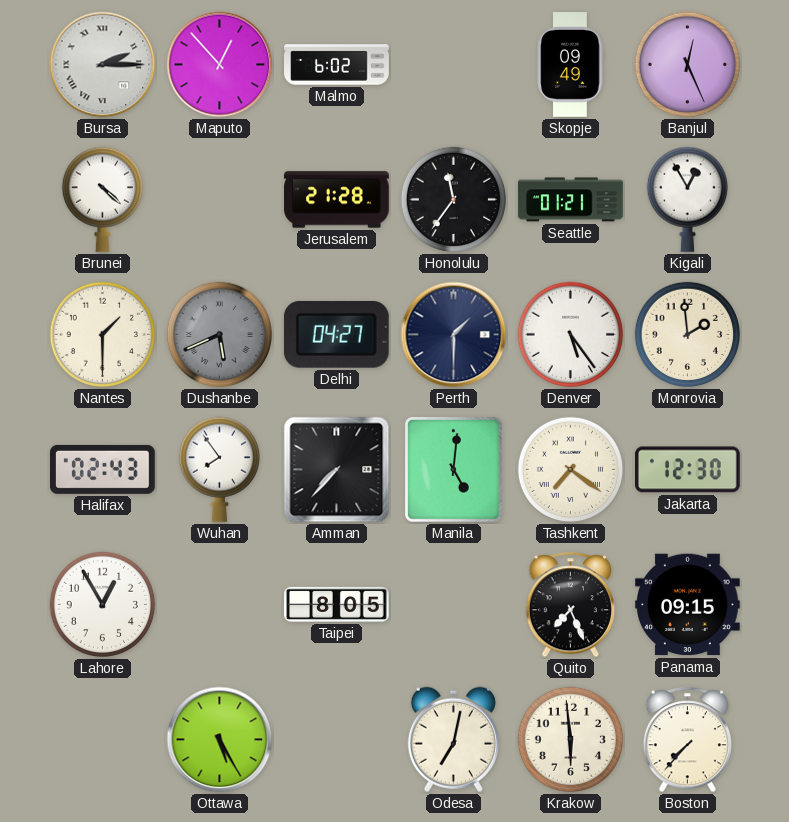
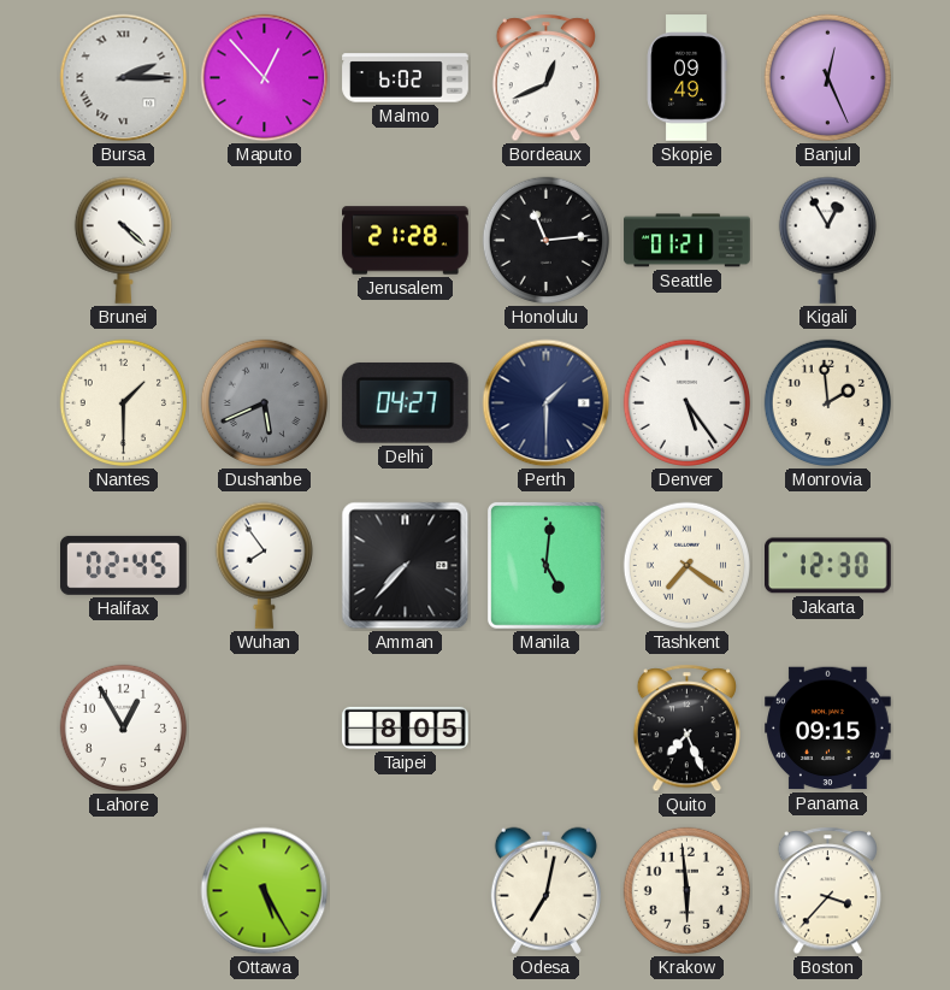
Bordeaux: none -> 12:41 (545, 78)
Honolulu: 11:36 -> 11:14 (547, 241)
Halifax: 02:43 -> 02:45 (124, 565)
Boston: 7:37 -> 3:37 (827, 891)
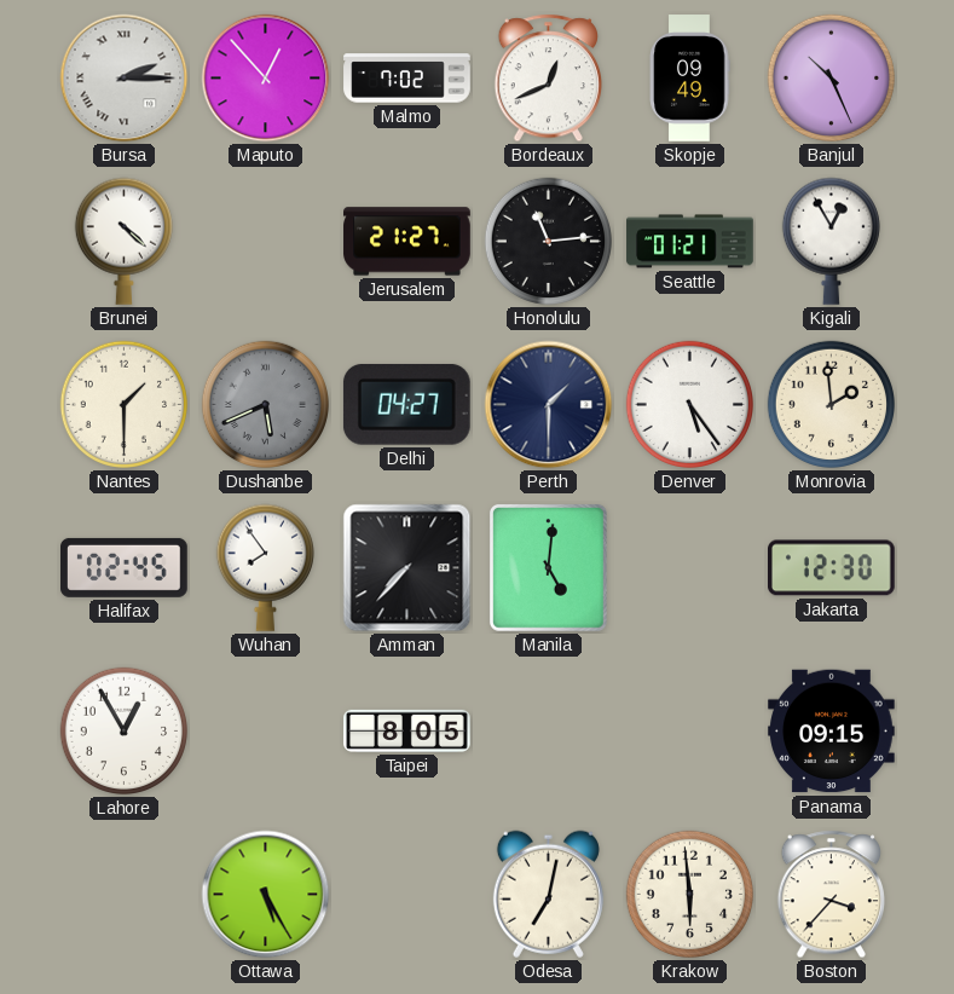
Malmo: 6:02 -> 7:02 (407, 79)
Banjul: 12:26 -> 10:26 (832, 79)
Jerusalem: 21:28 -> 21:27 (407, 242)
Tashkent: 7:21 -> none (688, 566)
Quito: 7:26 -> none (686, 729)
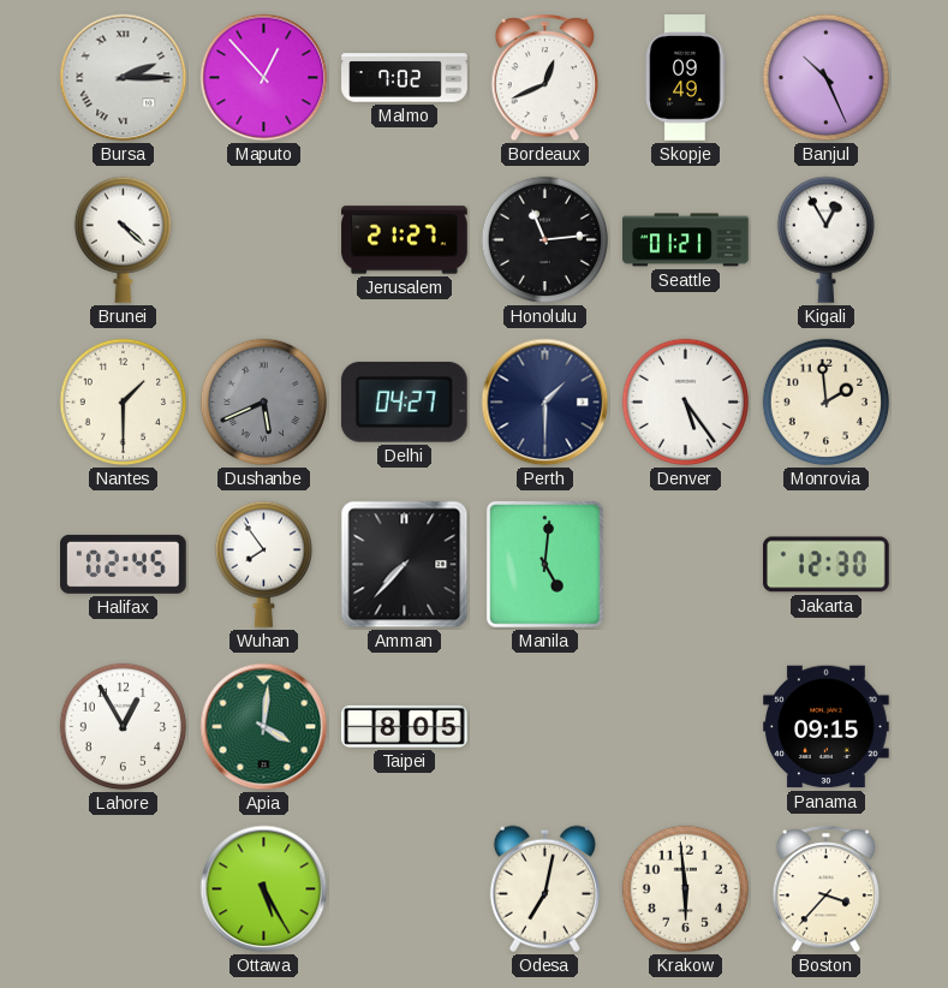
Apia: none -> 4:01 (264, 727)
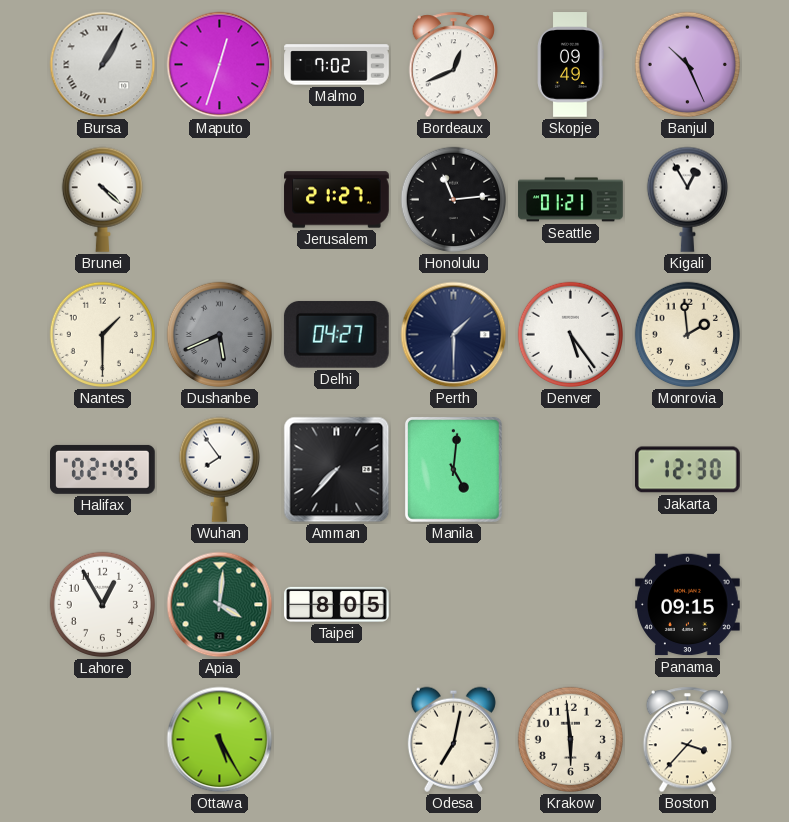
Bursa: 2:15 -> 1:05 (103, 65)
Maputo: 12:53 -> 12:33 (220, 65)
